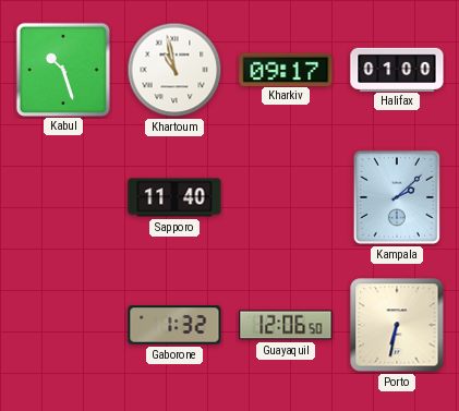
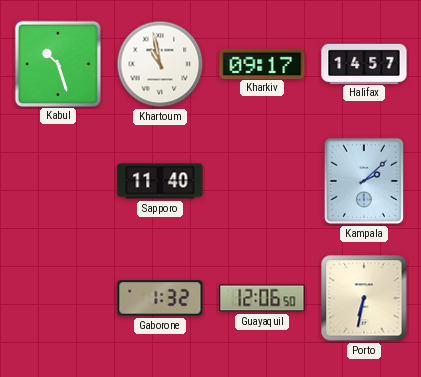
Halifax: 01:00 -> 14:57 (364, 63)
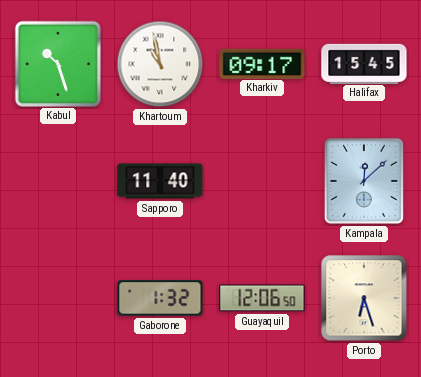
Halifax: 14:57 -> 15:45 (364, 63)
Kampala: 2:08 -> 12:08 (364, 181)
Porto: 6:32 -> 6:27 (364, 298)
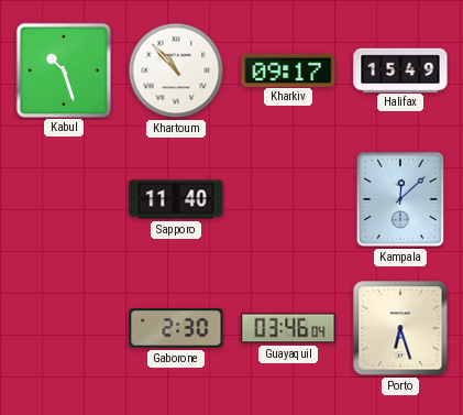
Khartoum: 10:58 -> 10:53 (176, 70)
Halifax: 15:45 -> 15:49 (400, 69)
Gaborone: 1:32 -> 2:30 (176, 328)
Guayaquil: 12:06 -> 03:46 (288, 328)
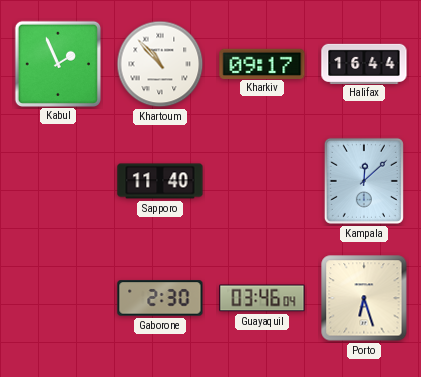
Kabul: 10:27 -> 1:56 (57, 63)
Halifax: 15:49 -> 16:44 (364, 63)
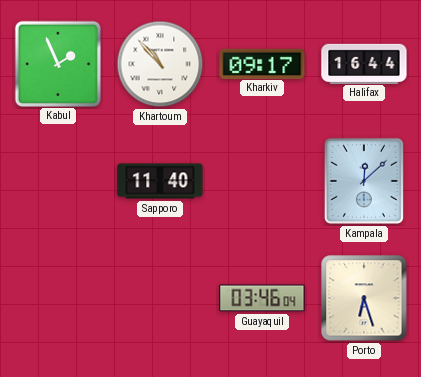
Gaborone: 2:30 -> none (160, 298)
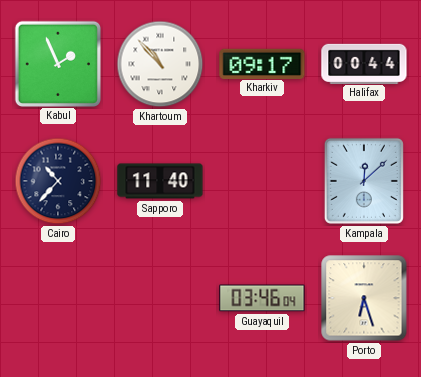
Halifax: 16:44 -> 00:44 (364, 63)
Cairo: none -> 10:37 (58, 181)
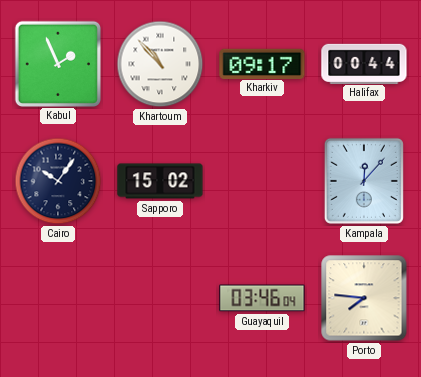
Cairo: 10:37 -> 10:06 (58, 181)
Sapporo: 11:40 -> 15:02 (160, 181)
Kampala: 12:08 -> 12:07 (364, 181)
Porto: 6:27 -> 7:46 (364, 298)
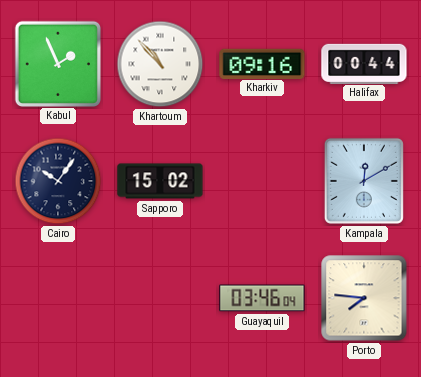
Kharkiv: 09:17 -> 09:16 (262, 63)
Kampala: 12:07 -> 12:10 (364, 181)
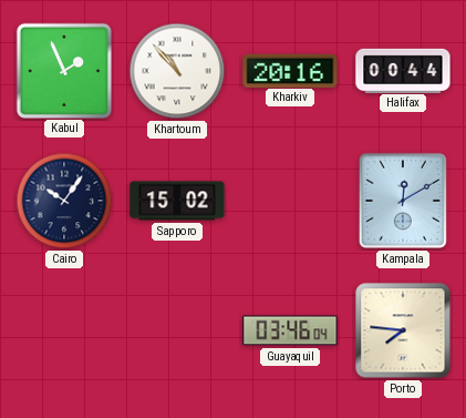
Kharkiv: 09:16 -> 20:16 (290, 70)
